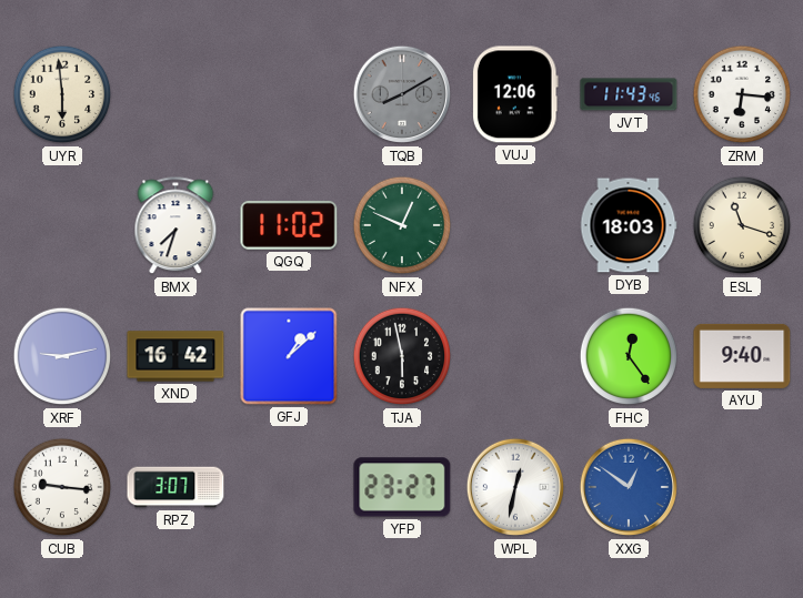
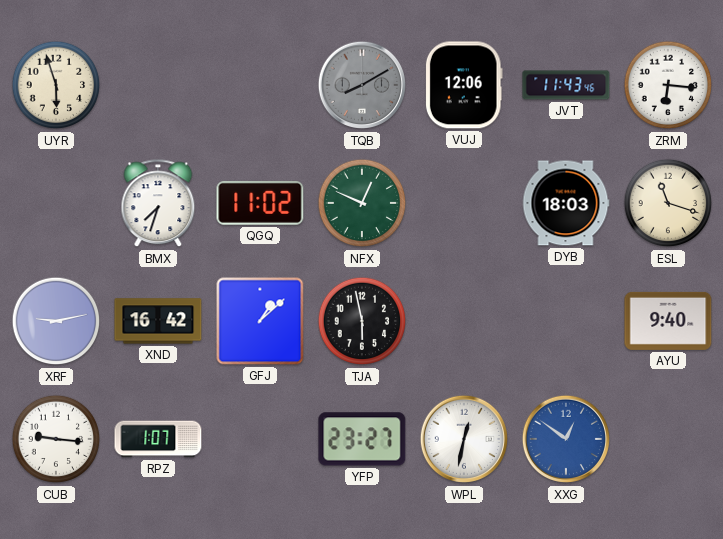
UYR: 5:59 -> 5:57 (56, 85)
FHC: 12:24 -> none (629, 356)
RPZ: 3:07 -> 1:07 (158, 439)
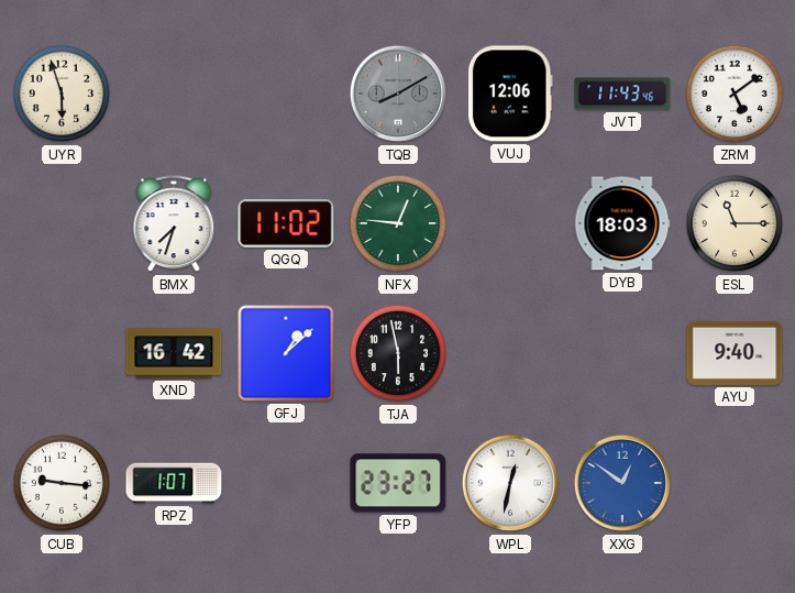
ZRM: 6:16 -> 5:09 (735, 94)
NFX: 12:49 -> 12:46 (398, 223)
ESL: 11:18 -> 11:15 (735, 223)
XRF: 9:13 -> none (56, 321)
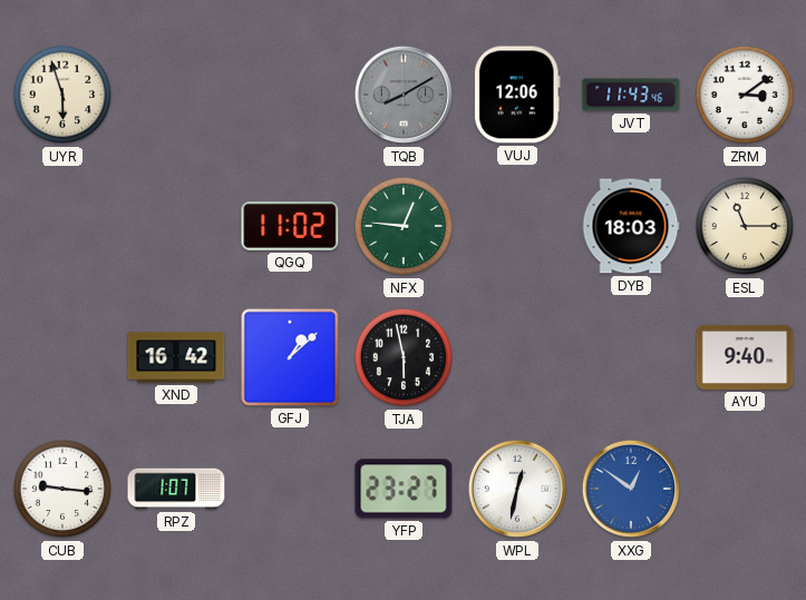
ZRM: 5:09 -> 3:09 (745, 95)
BMX: 7:33 -> none (174, 224)
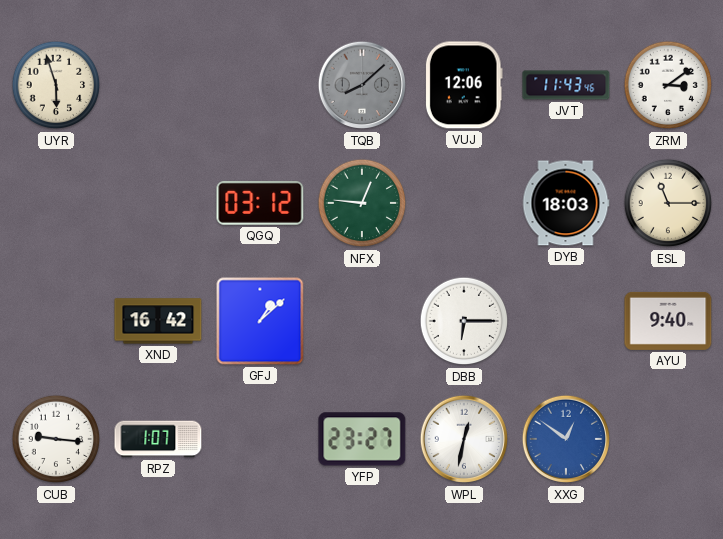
TQB: 8:10 -> 8:08 (362, 85)
QGQ: 11:02 -> 03:12 (260, 203)
TJA: 5:58 -> none (404, 357)
DBB: none -> 6:15 (464, 321)
